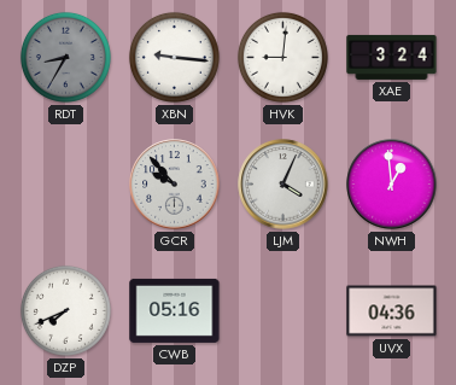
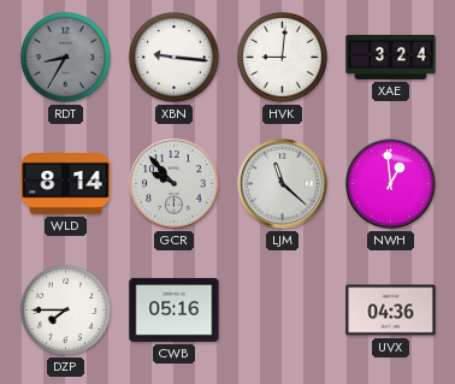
WLD: none -> 8:14 (66, 184)
LJM: 4:04 -> 11:22 (283, 184)
DZP: 7:41 -> 7:45 (65, 309)
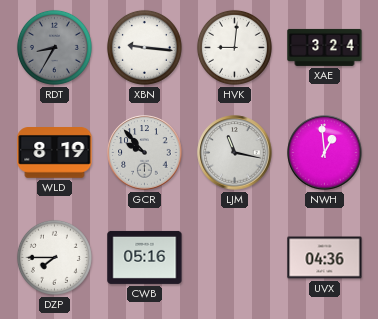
WLD: 8:14 -> 8:19 (55, 153)
LJM: 11:22 -> 11:17 (235, 153)
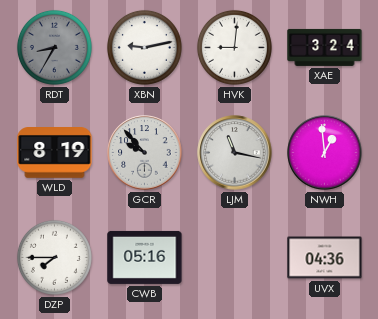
XBN: 9:16 -> 9:13 (144, 47)
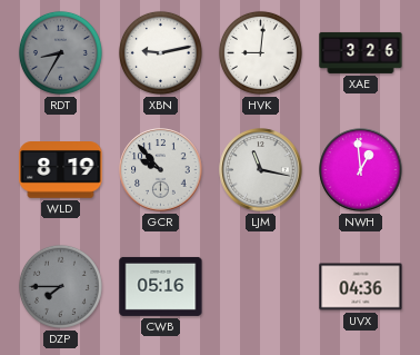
XAE: 3:24 -> 3:26 (361, 52)
DZP dial: white -> grey (60, 286)
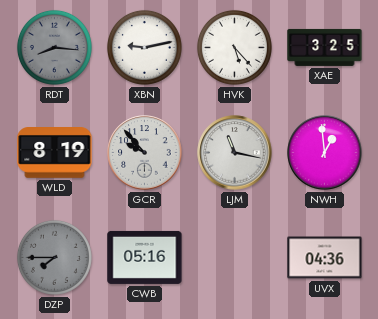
RDT: 8:35 -> 8:16 (54, 47)
HVK: 9:01 -> 5:23 (234, 47)
XAE: 3:26 -> 3:25 (325, 47)
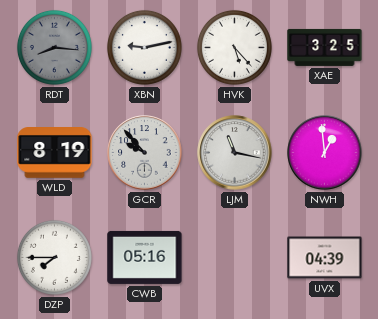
DZP dial: grey -> white (54, 257)
UVX: 04:36 -> 04:39 (325, 258)
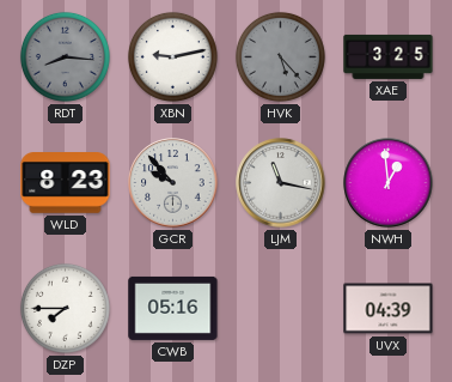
HVK dial: white -> grey (280, 56)
WLD: 8:19 -> 8:23 (66, 183)
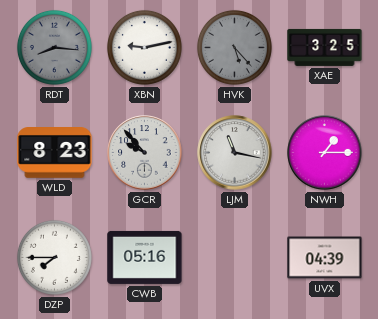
NWH: 12:59 -> 1:15 (325, 153)
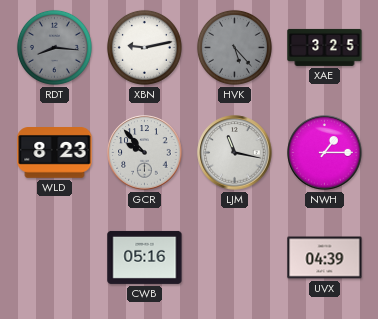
DZP: 7:45 -> none (54, 257)
